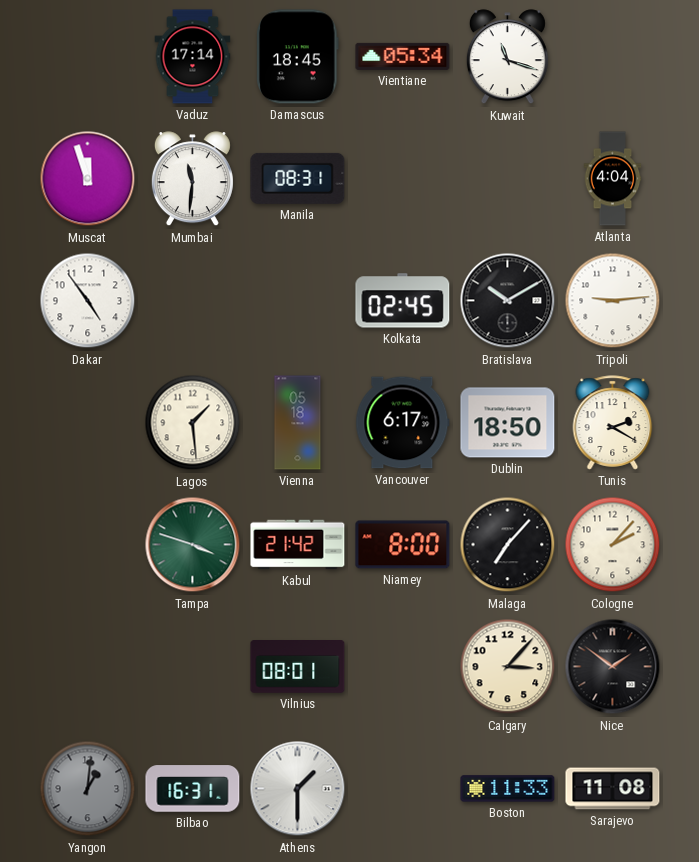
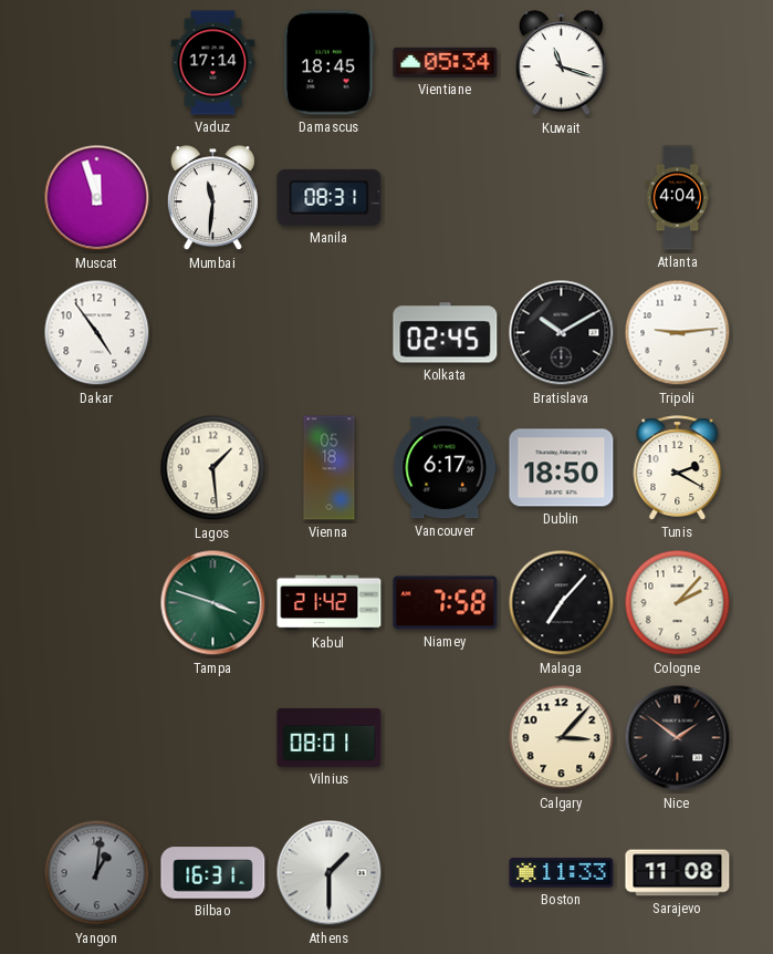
Niamey: 8:00 -> 7:58 (446, 603)
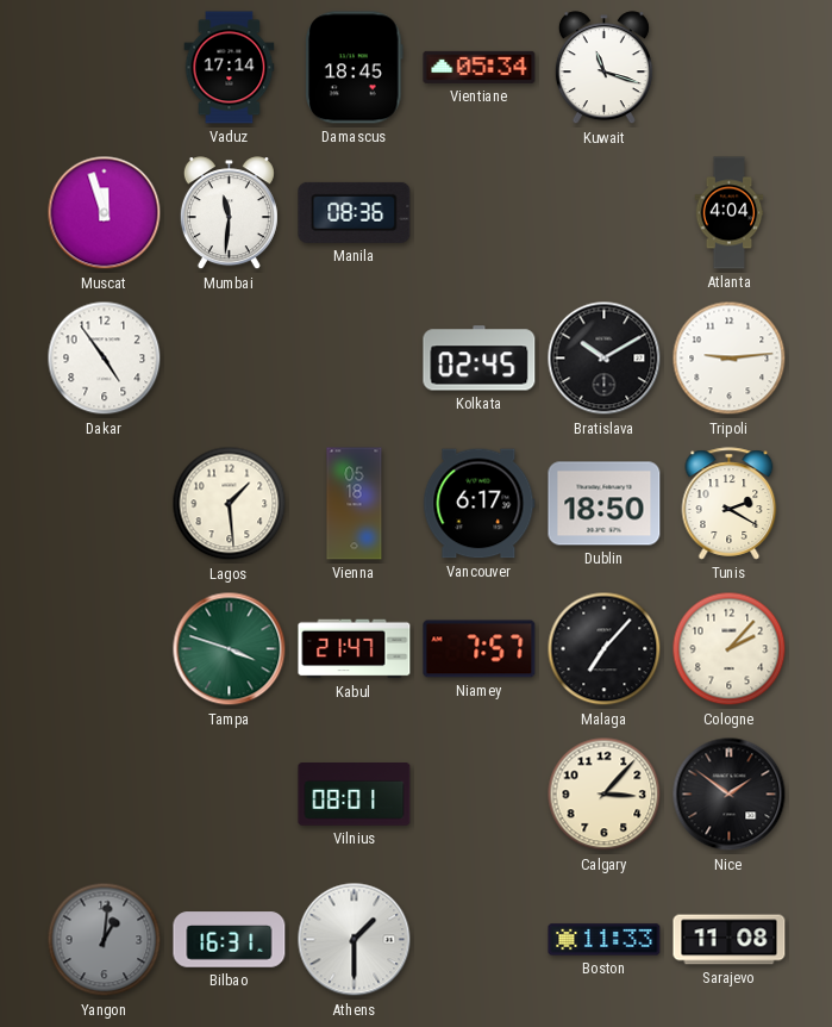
Manila: 08:31 -> 08:36 (355, 212)
Kabul: 21:42 -> 21:47 (355, 649)
Niamey: 7:58 -> 7:57 (480, 649)
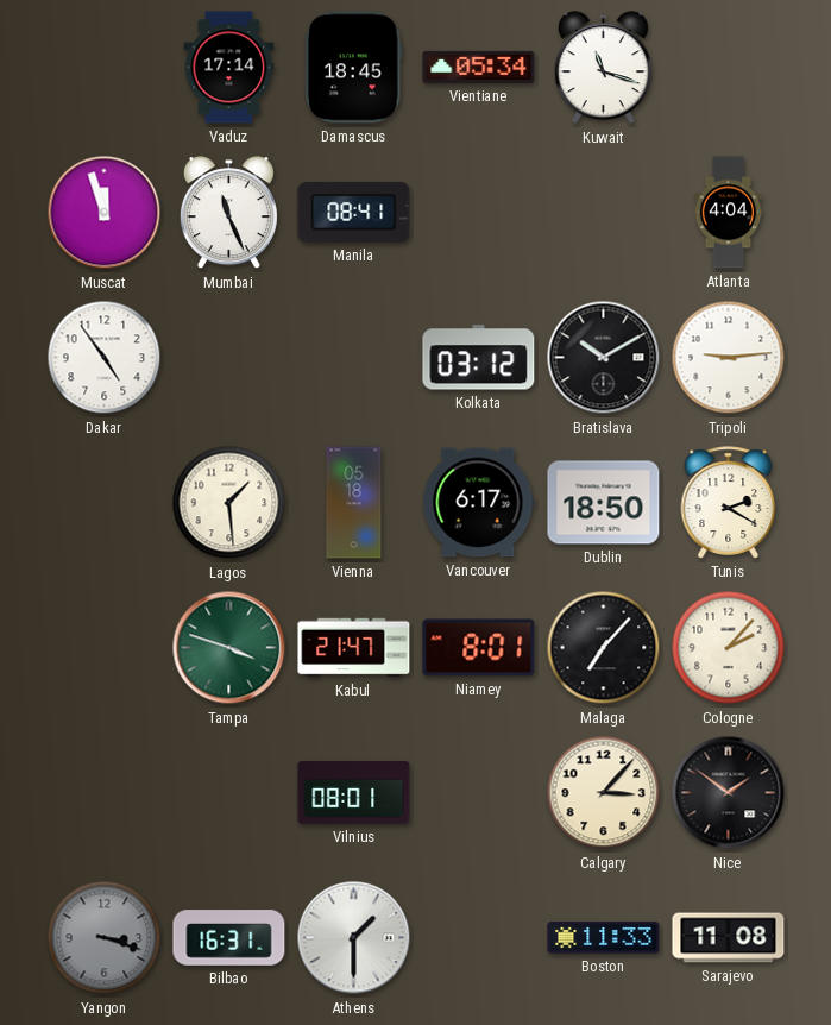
Mumbai: 11:31 -> 11:26 (228, 213)
Manila: 08:36 -> 08:41 (354, 212)
Kolkata: 02:45 -> 03:12 (479, 358)
Niamey: 7:57 -> 8:01 (479, 648)
Yangon: 1:01 -> 3:18 (105, 938)
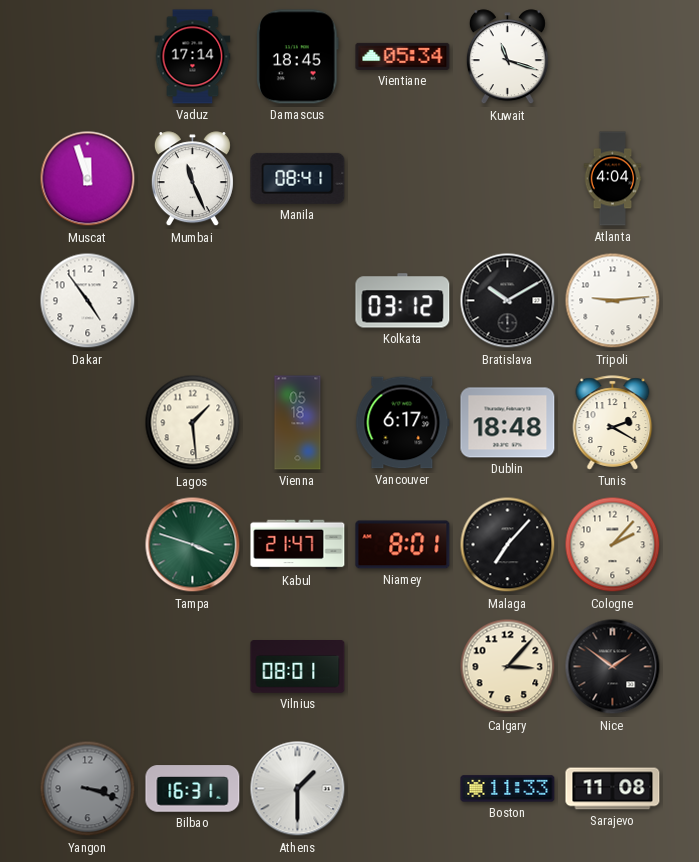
Dublin: 18:50 -> 18:48 (508, 423)
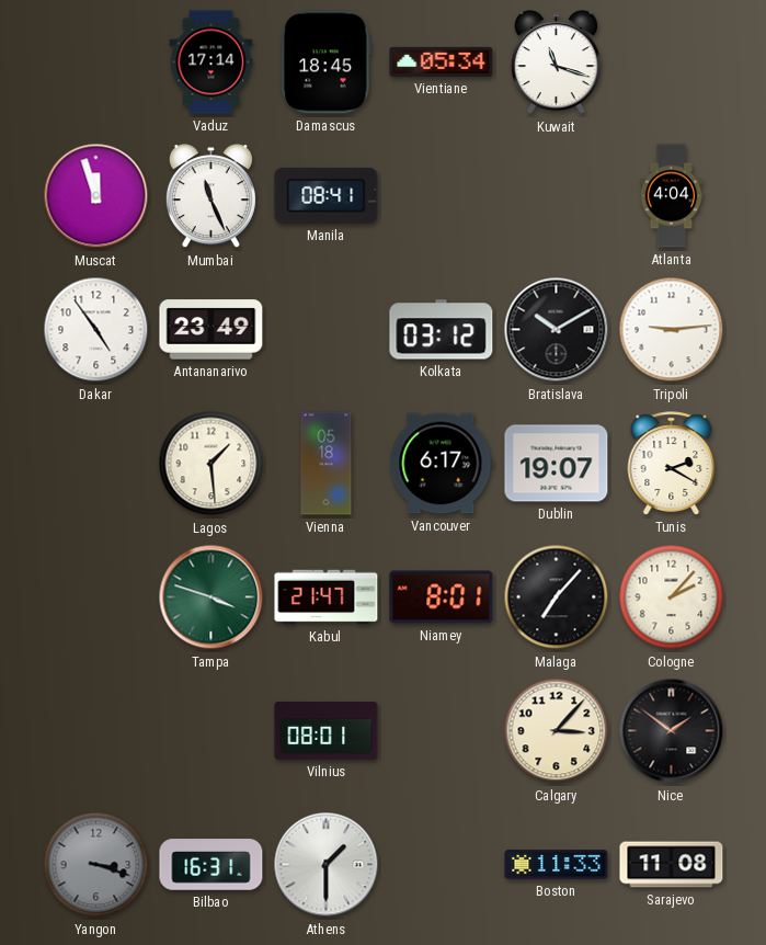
Antananarivo: none -> 23:49 (211, 330)
Dublin: 18:48 -> 19:07 (557, 464)
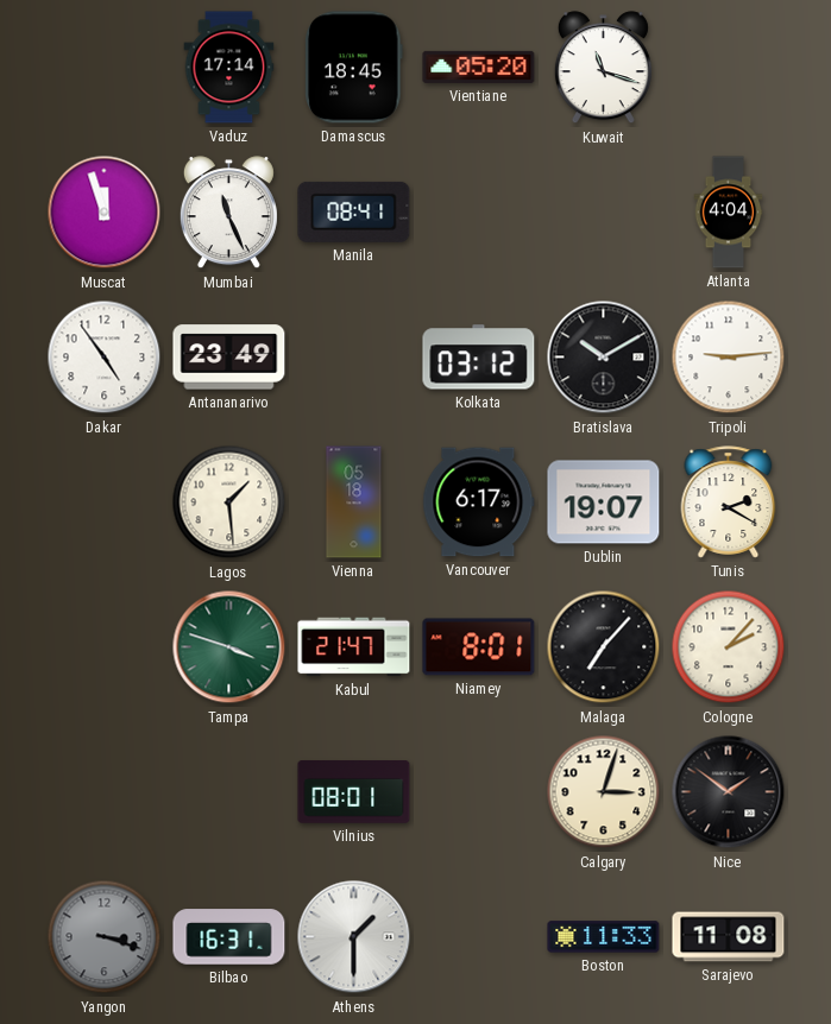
Vientiane: 05:34 -> 05:20 (479, 67)
Calgary: 3:07 -> 3:03 (604, 792)
